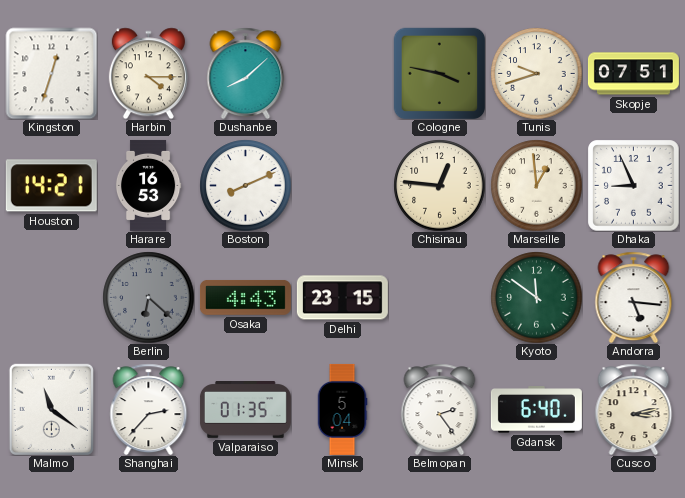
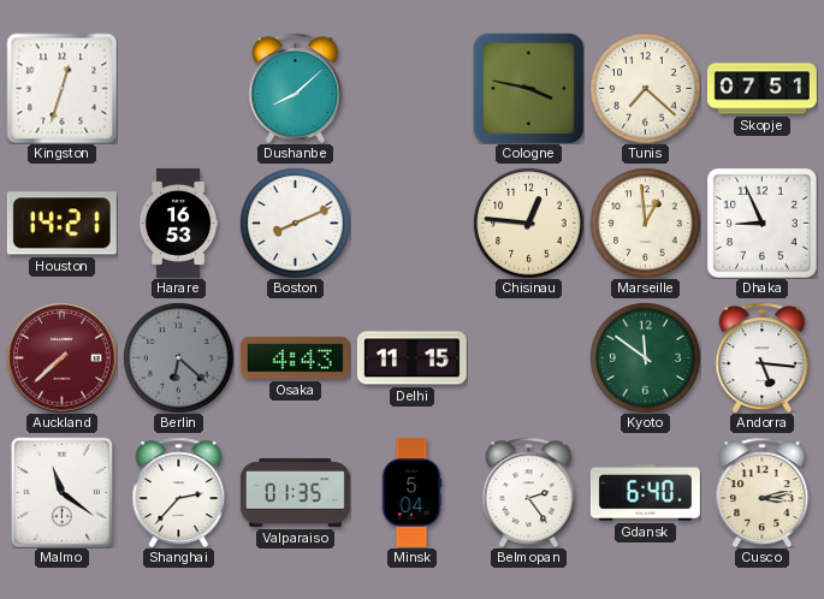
Harbin: 4:15 -> none (148, 73)
Tunis: 9:42 -> 7:22 (645, 88)
Auckland: none -> 7:38 (61, 357)
Delhi: 23:15 -> 11:15 (411, 358)
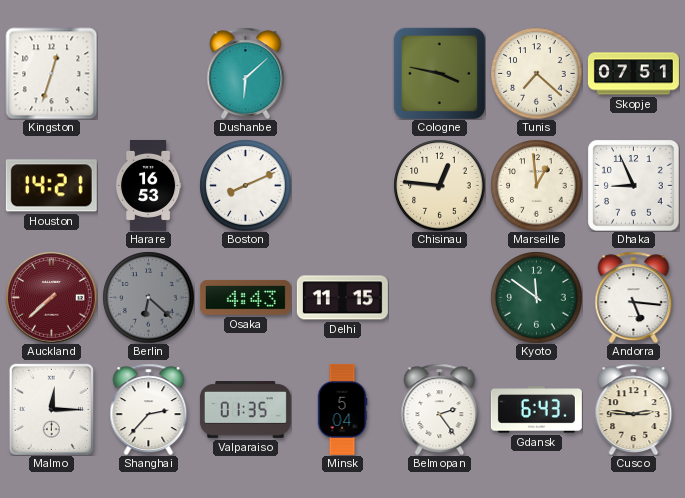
Dushanbe: 8:08 -> 6:08 (246, 73)
Malmo: 11:21 -> 12:15 (51, 409)
Gdansk: 6:40 -> 6:43 (536, 410)
Cusco: 3:13 -> 2:46 (634, 409)
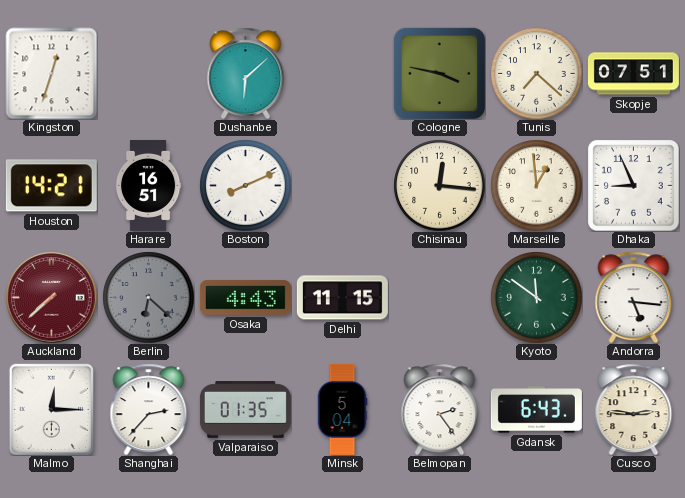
Harare: 16:53 -> 16:51 (148, 185)
Chisinau: 12:46 -> 12:16 (439, 185)
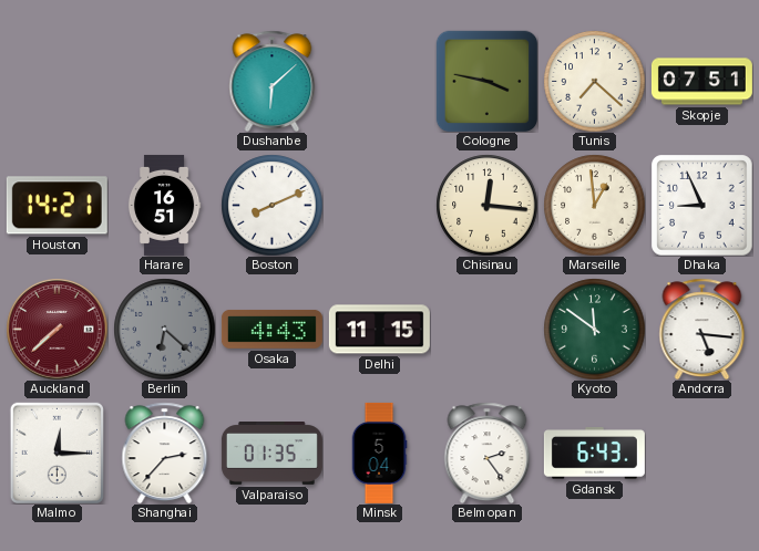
Kingston: 12:33 -> none (51, 73)
Cusco: 2:46 -> none (634, 409)
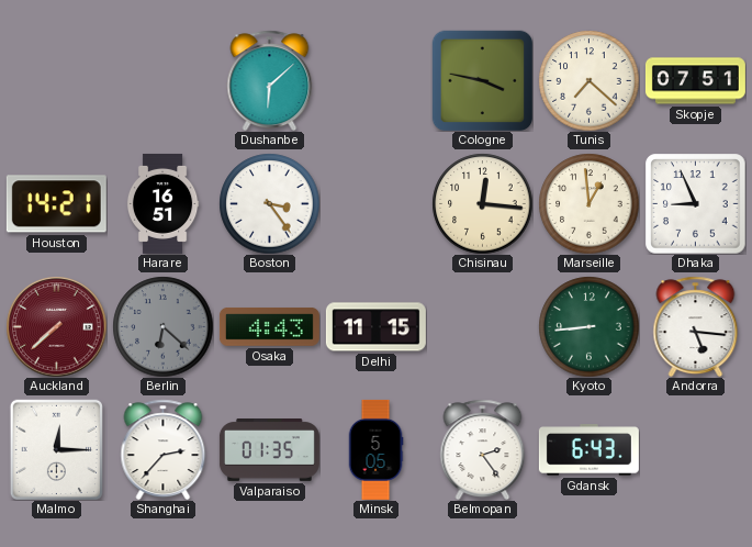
Boston: 8:11 -> 3:24 (269, 203)
Kyoto: 11:51 -> 8:44 (588, 326)
Minsk: 5:04 -> 5:05 (375, 449)
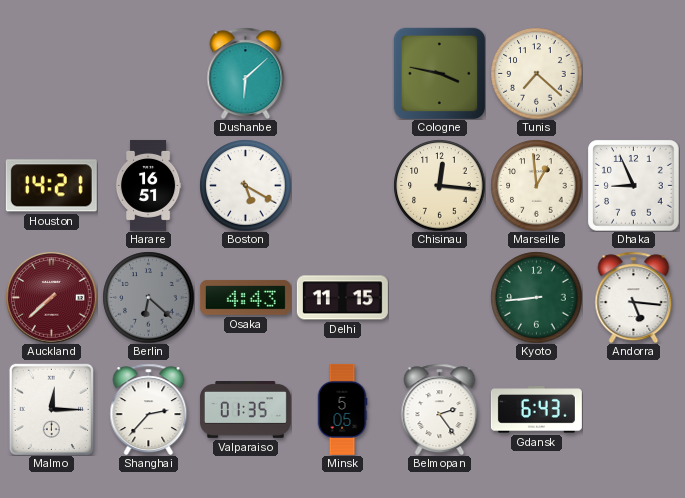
Skopje: 07:51 -> none (695, 81)
Boston: 3:24 -> 5:20 (245, 185)
